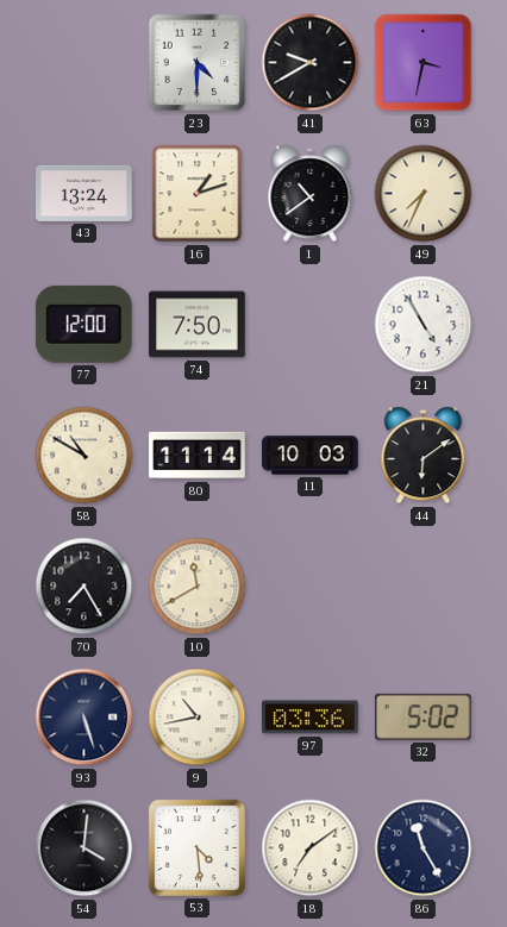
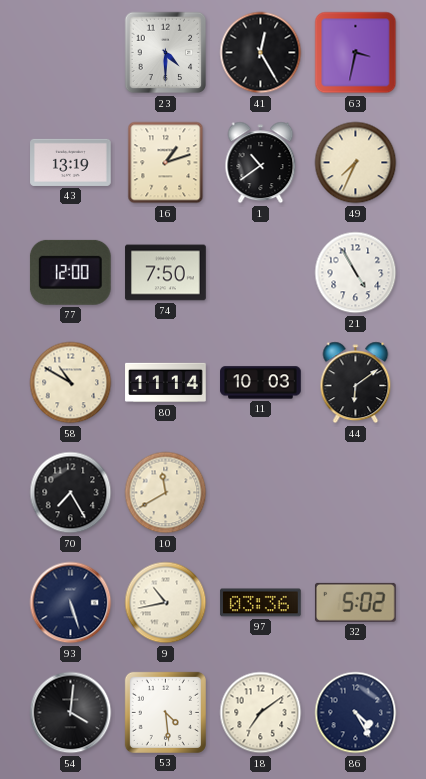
41: 9:40 -> 12:25 (261, 53)
43: 13:24 -> 13:19 (71, 162)
86: 11:25 -> 4:25 (356, 713)
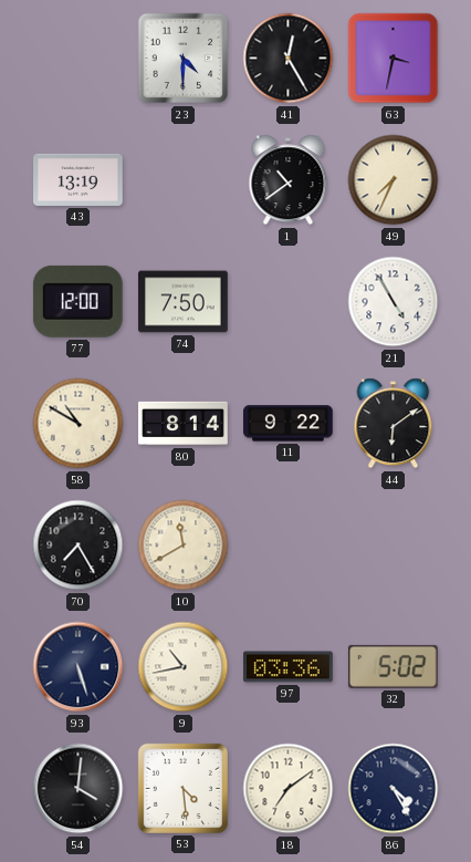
16: 1:12 -> none (166, 163)
80: 11:14 -> 8:14 (184, 424)
11: 10:03 -> 9:22 (289, 424)
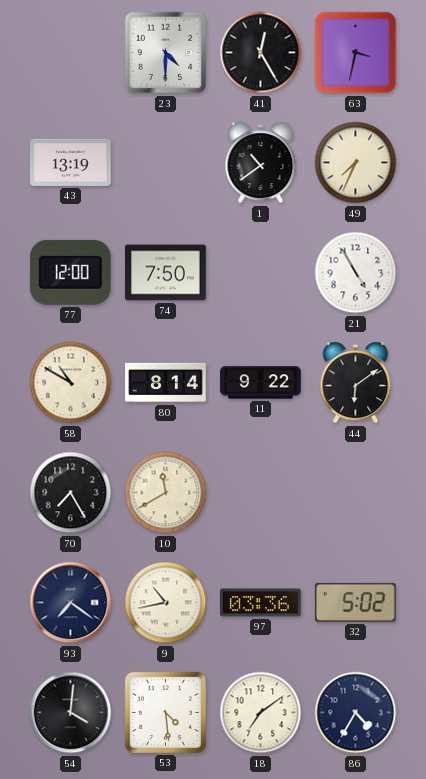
93: 5:27 -> 7:21 (71, 603)
86: 4:25 -> 4:35 (356, 713)
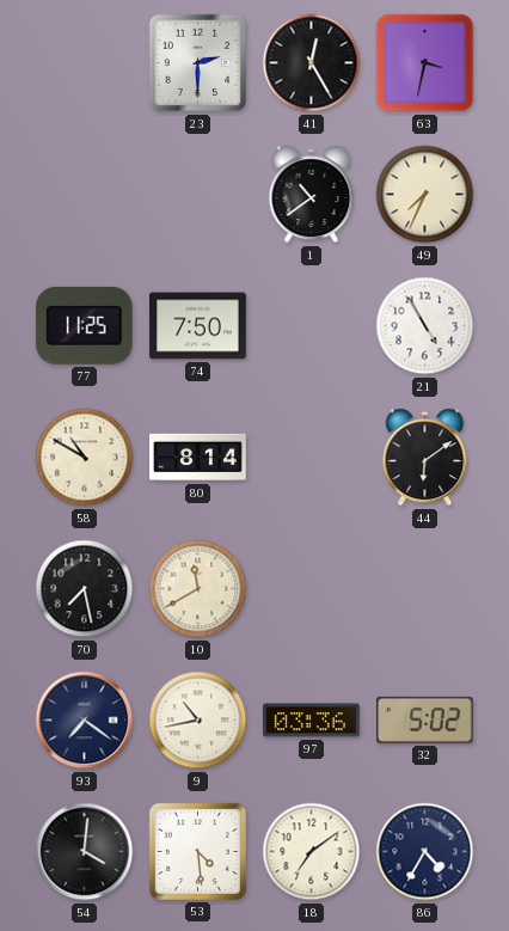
23: 4:30 -> 2:30 (198, 63)
43: 13:19 -> none (71, 162)
77: 12:00 -> 11:25 (84, 325)
11: 9:22 -> none (261, 383)
70: 7:25 -> 7:28 (85, 589)
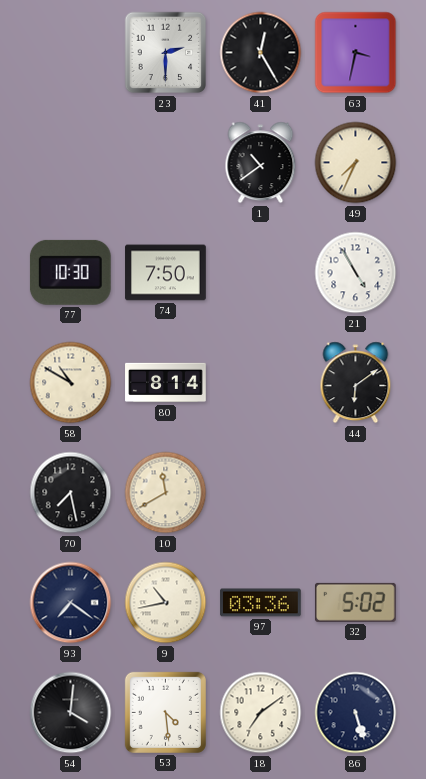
77: 11:25 -> 10:30 (70, 272)
86: 4:35 -> 5:27 (356, 713)
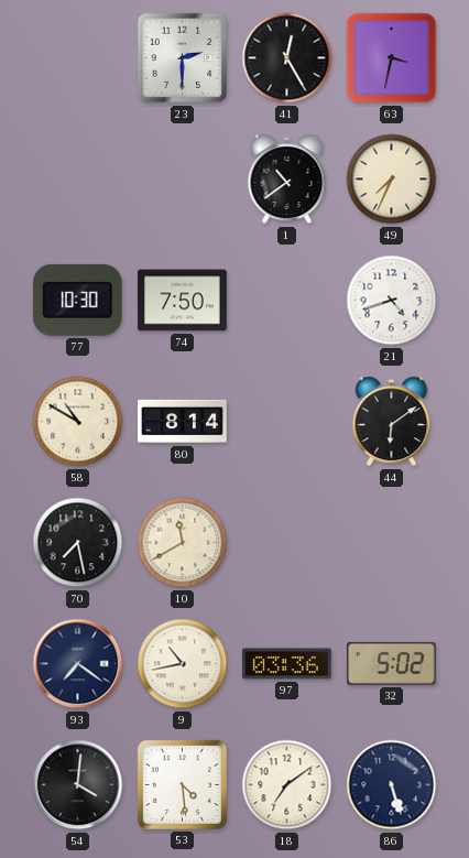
21: 4:55 -> 4:42 (392, 301)
